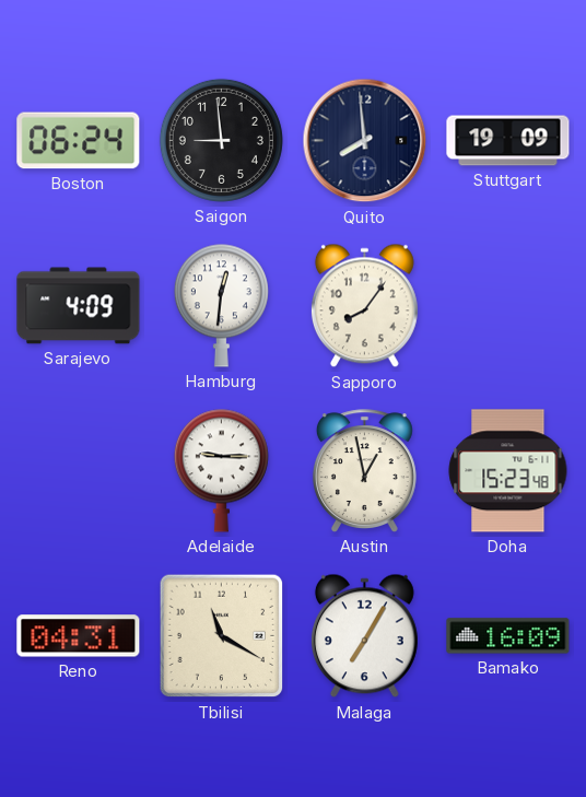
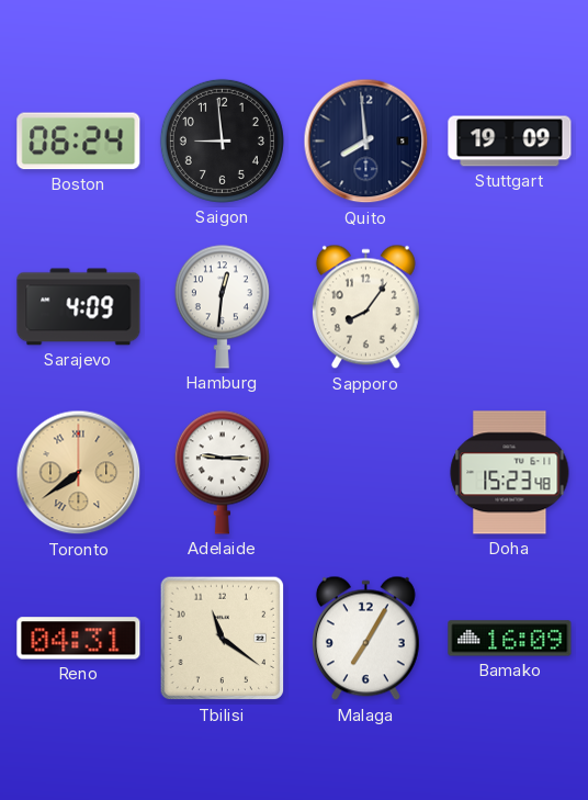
Toronto: none -> 7:39 (79, 473)
Austin: 12:58 -> none (364, 471)
Tbilisi: 11:20 -> 11:21 (223, 639)
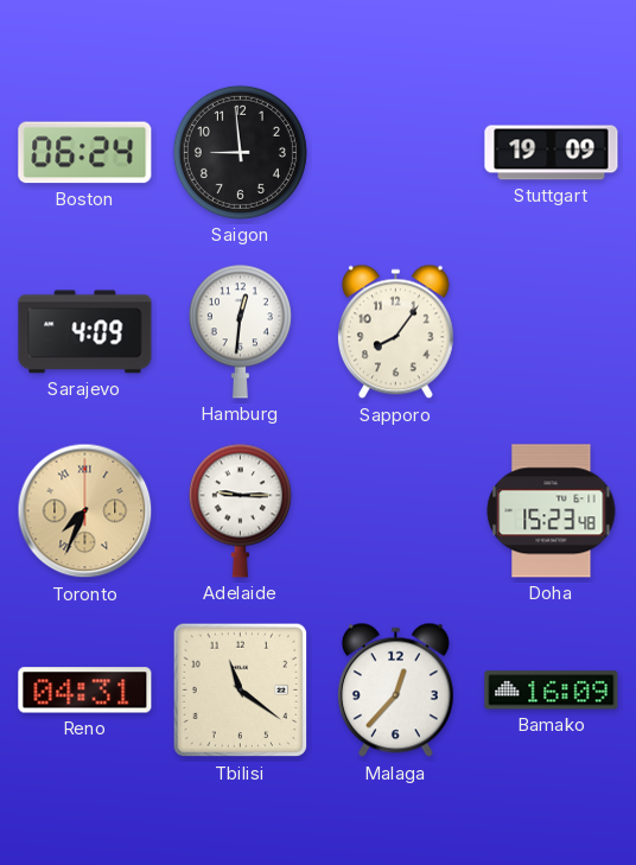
Quito: 7:59 -> none (366, 142)
Toronto: 7:39 -> 7:34 (85, 511)
Malaga: 7:05 -> 12:37 (395, 691)
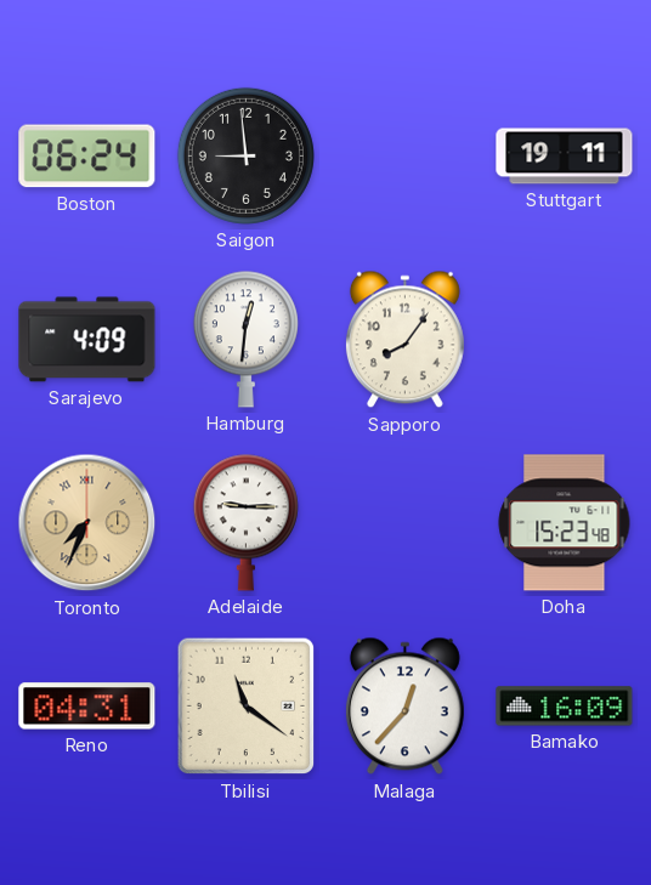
Stuttgart: 19:09 -> 19:11 (565, 157)
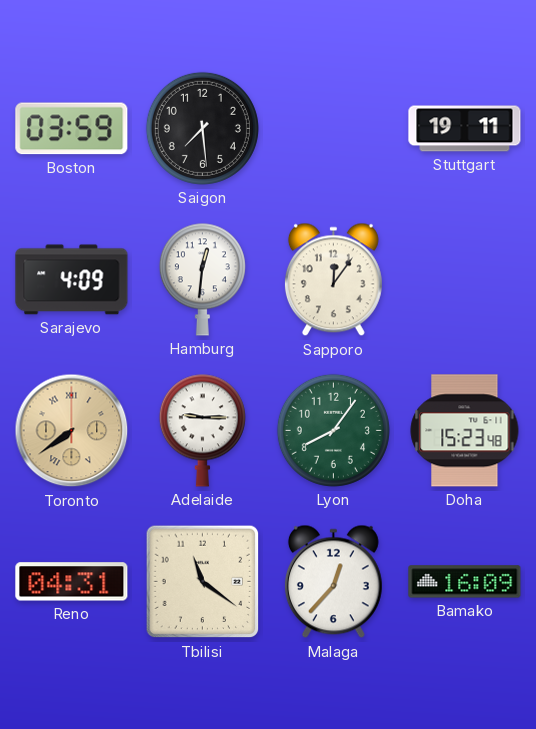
Boston: 06:24 -> 03:59 (72, 129)
Saigon: 8:59 -> 7:29 (202, 128)
Sapporo: 8:06 -> 12:06 (333, 280)
Toronto: 7:34 -> 7:39 (72, 431)
Lyon: none -> 8:06 (333, 430)
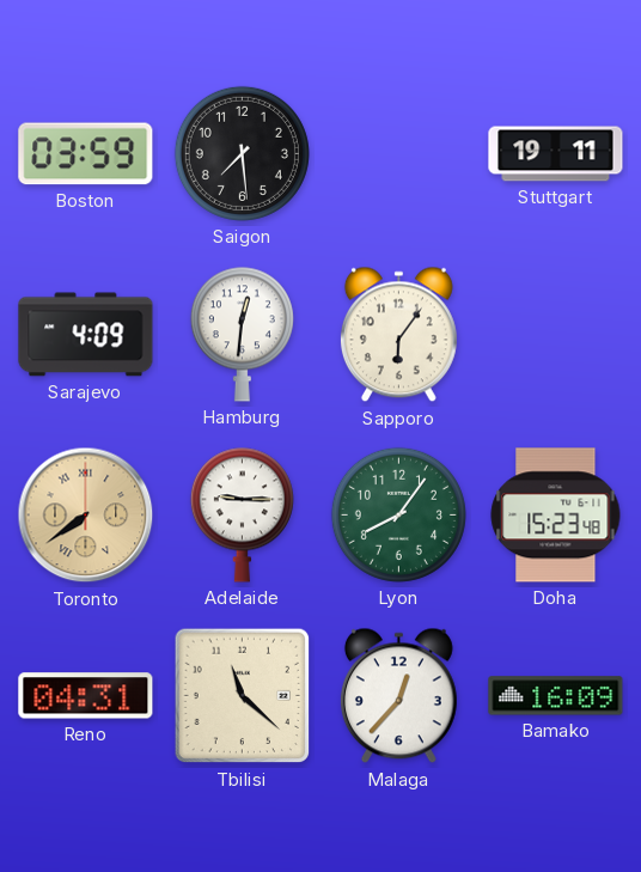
Sapporo: 12:06 -> 6:06 (398, 335)
Tbilisi: 11:21 -> 11:22 (243, 696)
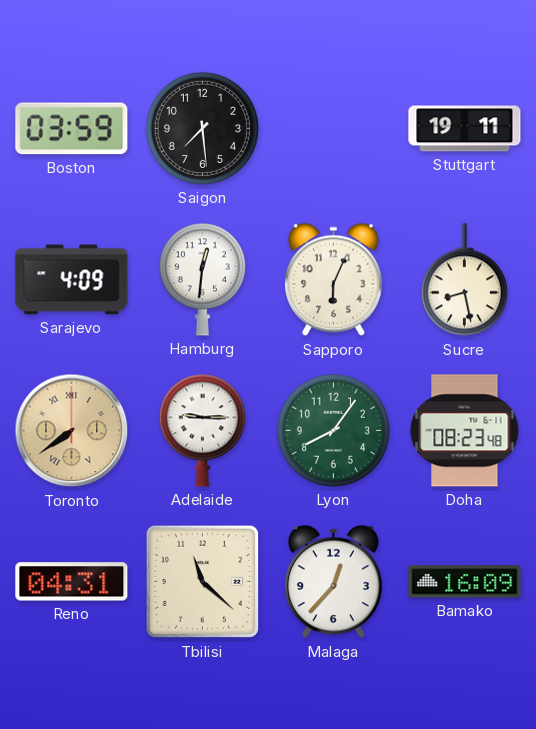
Sapporo: 6:06 -> 6:04 (333, 280)
Sucre: none -> 8:28 (464, 280)
Doha: 15:23 -> 08:23 (465, 431)
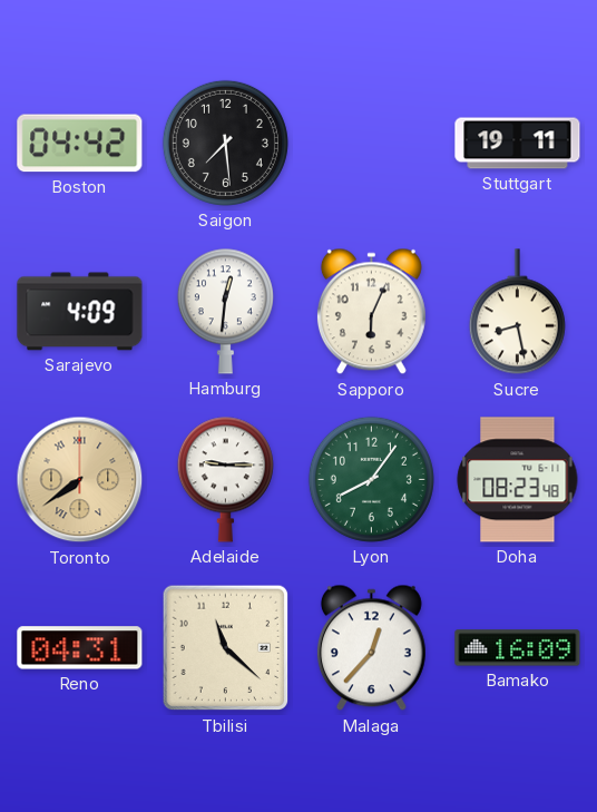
Boston: 03:59 -> 04:42 (80, 144)
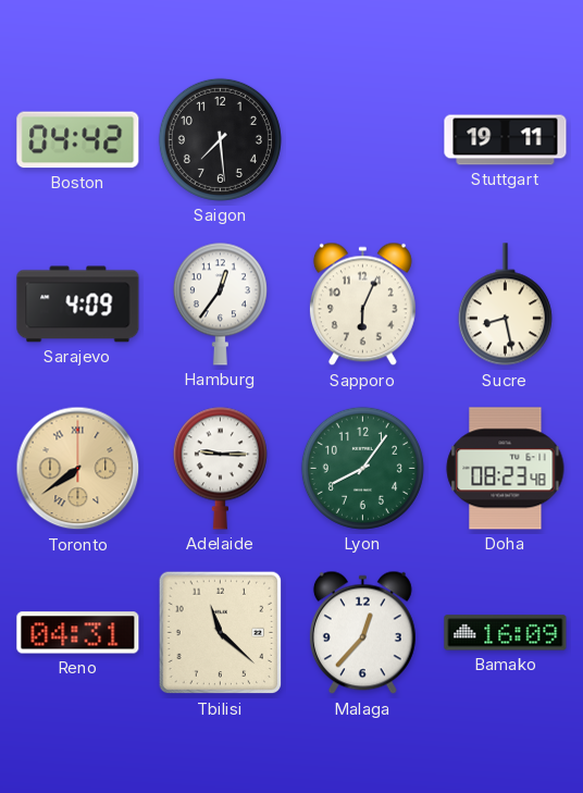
Hamburg: 12:31 -> 12:36 (220, 303)
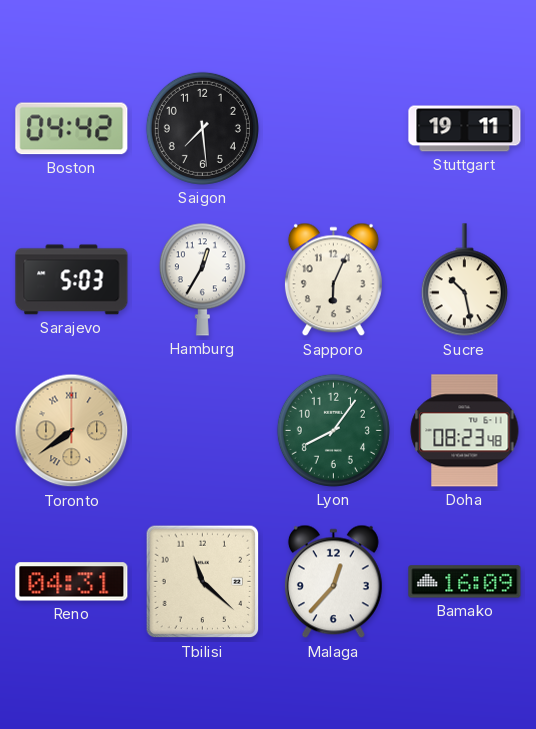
Sarajevo: 4:09 -> 5:03 (72, 280)
Hamburg: 12:36 -> 12:35 (202, 279)
Sucre: 8:28 -> 10:28 (464, 280)
Adelaide: 9:15 -> none (220, 468)
